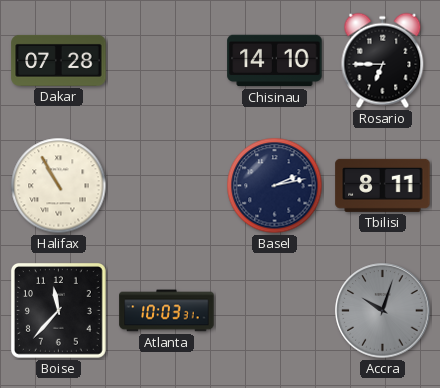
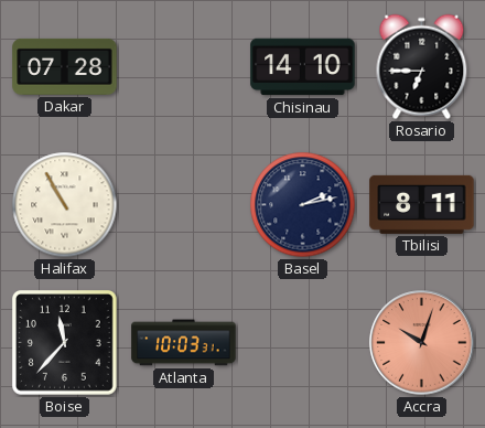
Accra dial: grey -> salmon (422, 343)
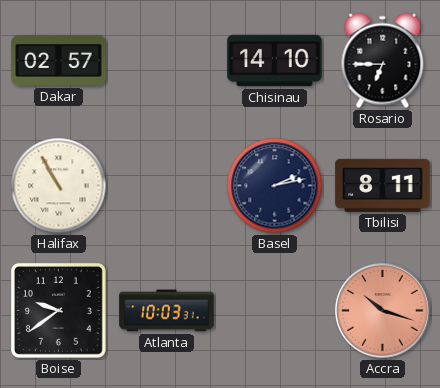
Dakar: 07:28 -> 02:57 (59, 60)
Boise: 11:37 -> 9:39 (59, 311)
Accra: 10:03 -> 10:18 (383, 311)
